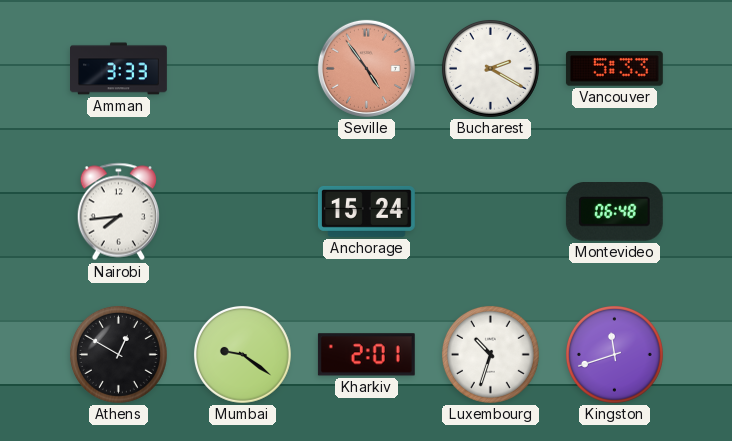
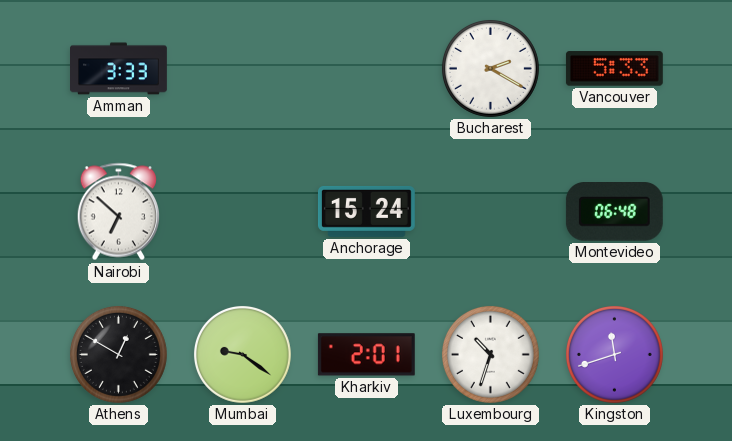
Seville: 4:54 -> none (366, 68)
Nairobi: 7:44 -> 6:52 (118, 212)
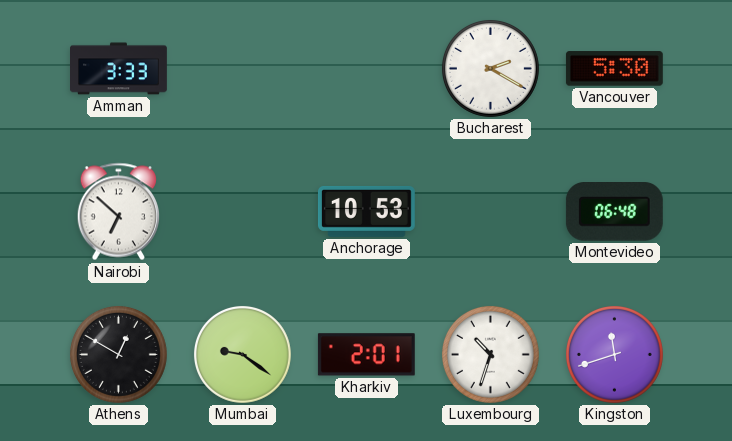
Vancouver: 5:33 -> 5:30 (614, 69)
Anchorage: 15:24 -> 10:53 (366, 211)
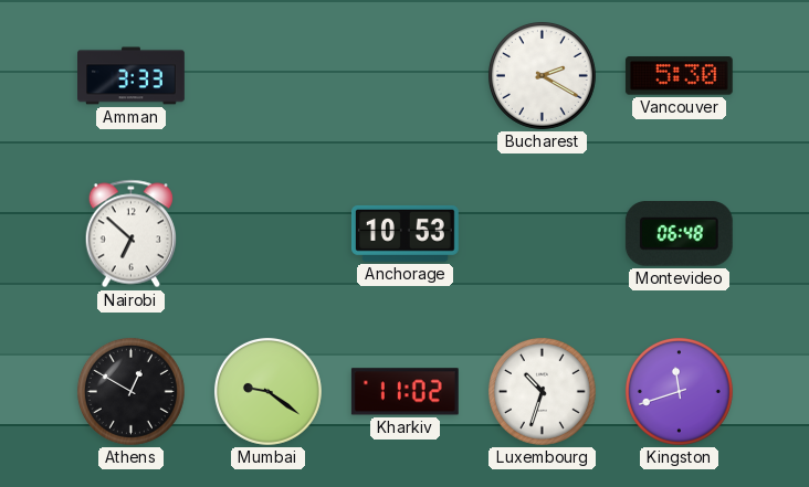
Kharkiv: 2:01 -> 11:02 (404, 392)
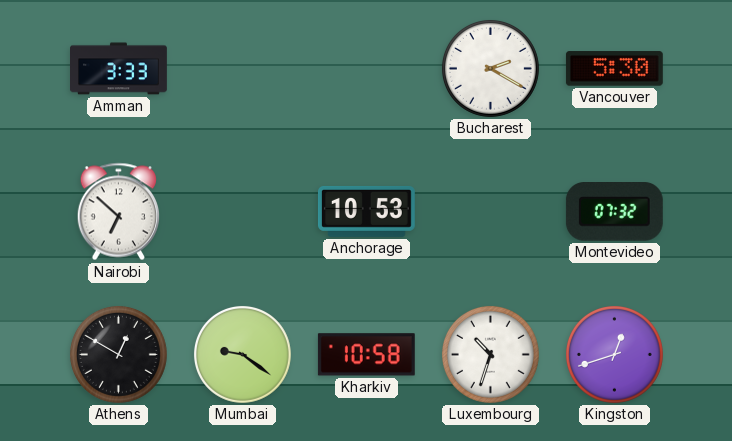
Montevideo: 06:48 -> 07:32 (614, 212)
Kharkiv: 11:02 -> 10:58 (366, 355)
Kingston: 11:42 -> 12:42 (614, 354)
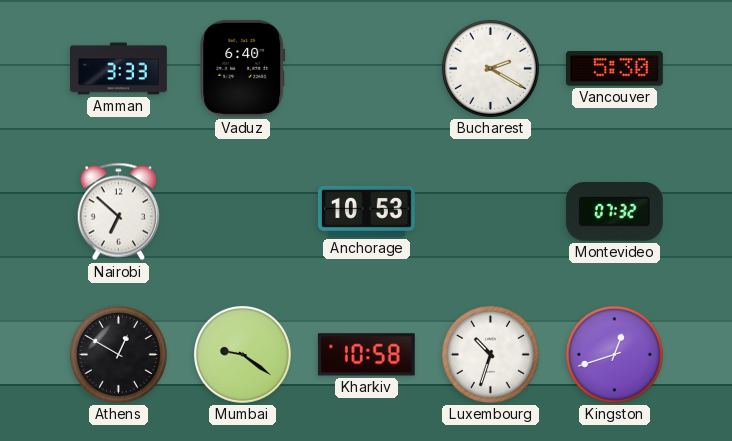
Vaduz: none -> 6:40 (243, 68)
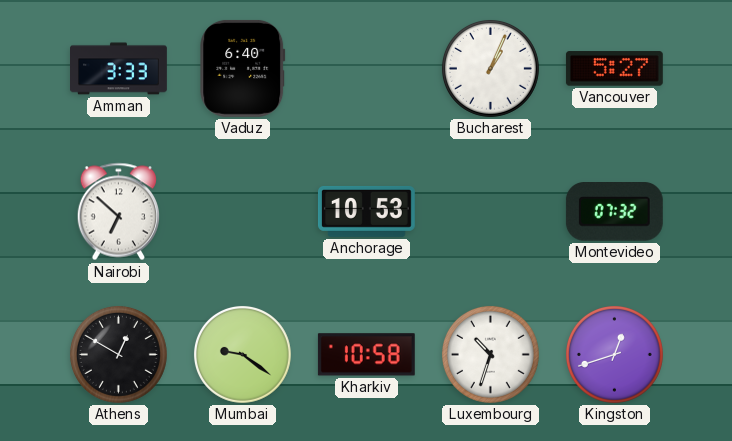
Bucharest: 2:20 -> 1:04 (490, 68)
Vancouver: 5:30 -> 5:27 (614, 69)
